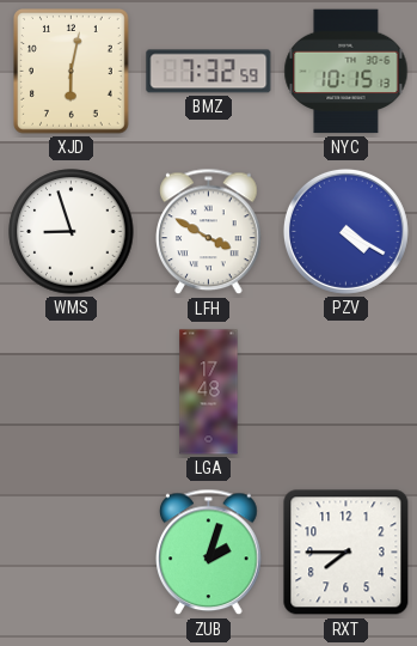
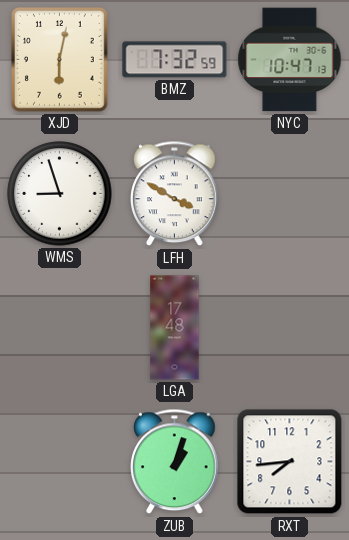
NYC: 10:15 -> 10:47 (290, 60)
PZV: 4:20 -> none (345, 231)
ZUB: 2:03 -> 1:03 (175, 462)
RXT: 7:45 -> 7:44 (290, 462)
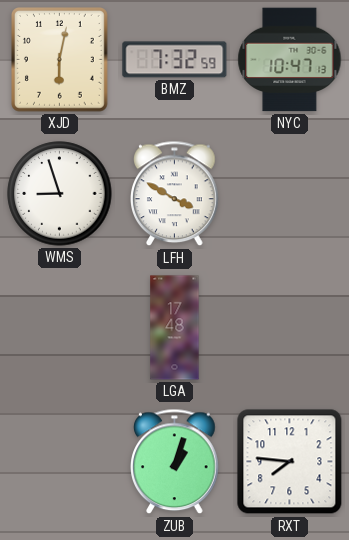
RXT: 7:44 -> 7:46 (290, 462)
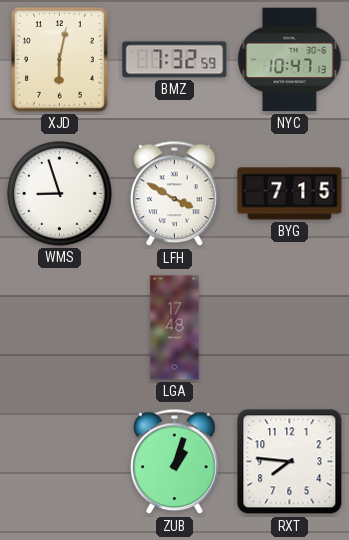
BYG: none -> 7:15 (290, 194)
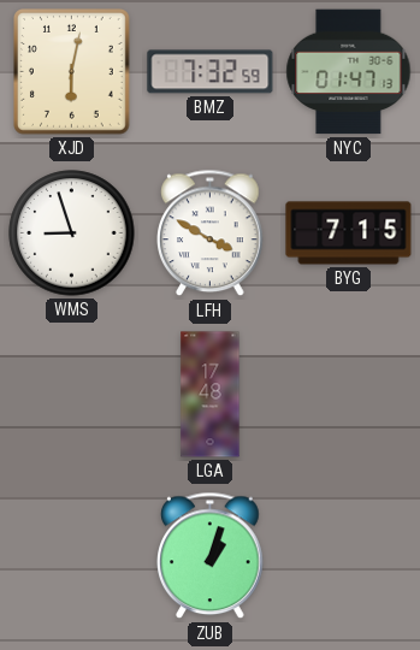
NYC: 10:47 -> 01:47 (349, 72)
RXT: 7:46 -> none (290, 462)
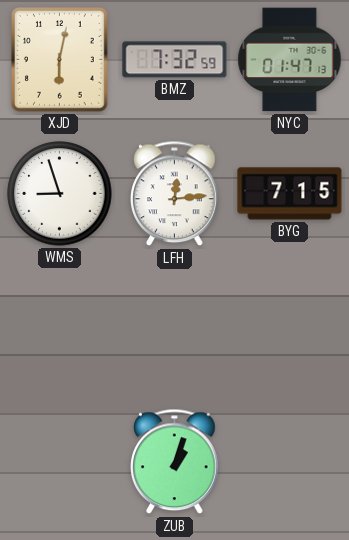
LFH: 3:50 -> 12:14 (175, 194)
LGA: 17:48 -> none (211, 395)
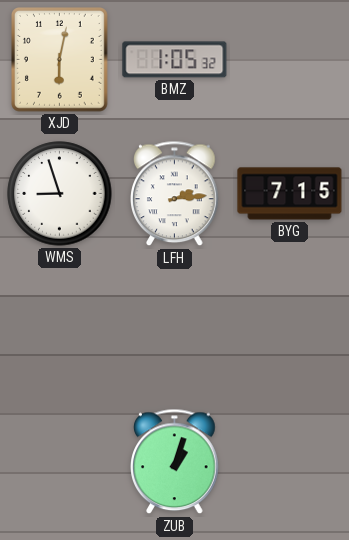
BMZ: 7:32 -> 1:05 (175, 60)
NYC: 01:47 -> none (290, 60)
LFH: 12:14 -> 2:14 (175, 194)
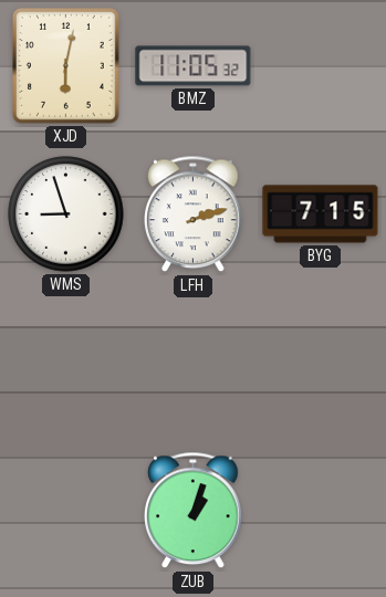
BMZ: 1:05 -> 11:05 (194, 66)
LFH: 2:14 -> 2:12 (194, 214)
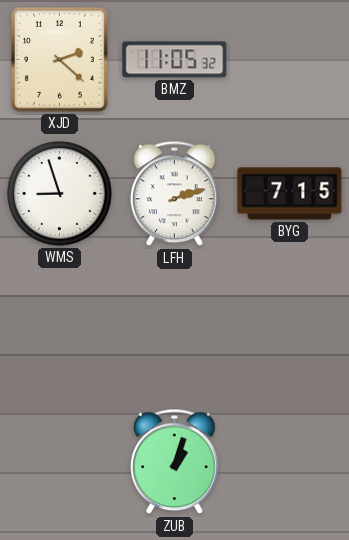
XJD: 6:02 -> 2:22 (60, 60)
